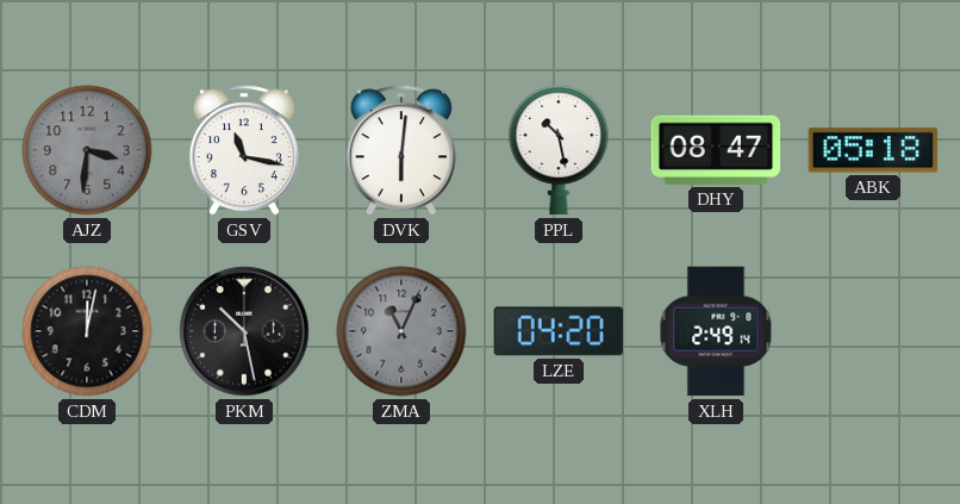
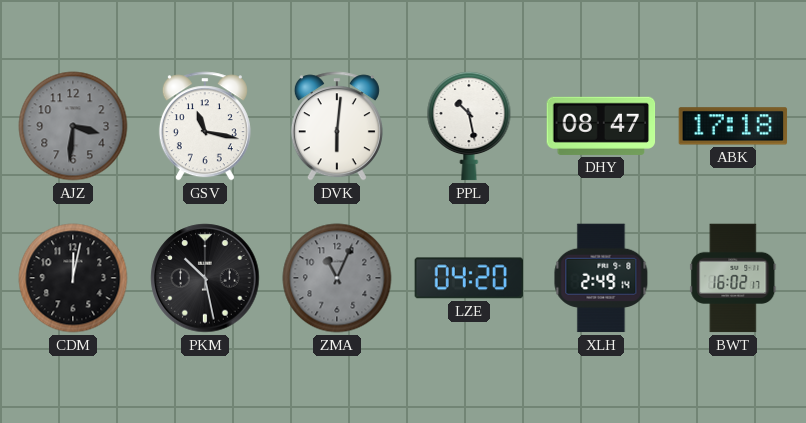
ABK: 05:18 -> 17:18 (733, 126)
BWT: none -> 16:02 (733, 278)
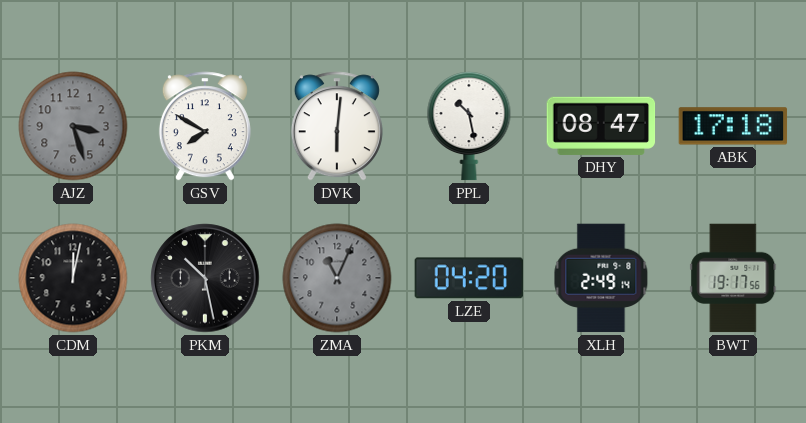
AJZ: 3:31 -> 3:27 (73, 126)
GSV: 11:17 -> 7:50 (205, 126)
BWT: 16:02 -> 19:17 (733, 278)
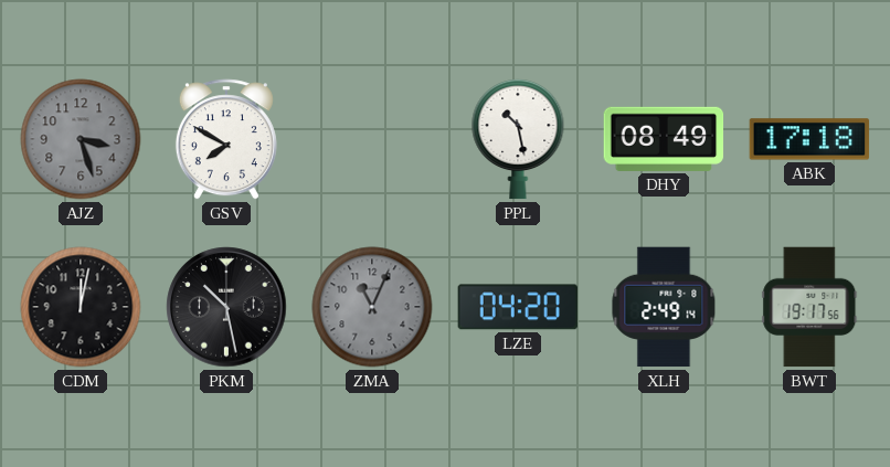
DVK: 6:01 -> none (337, 126)
DHY: 08:47 -> 08:49 (664, 139)
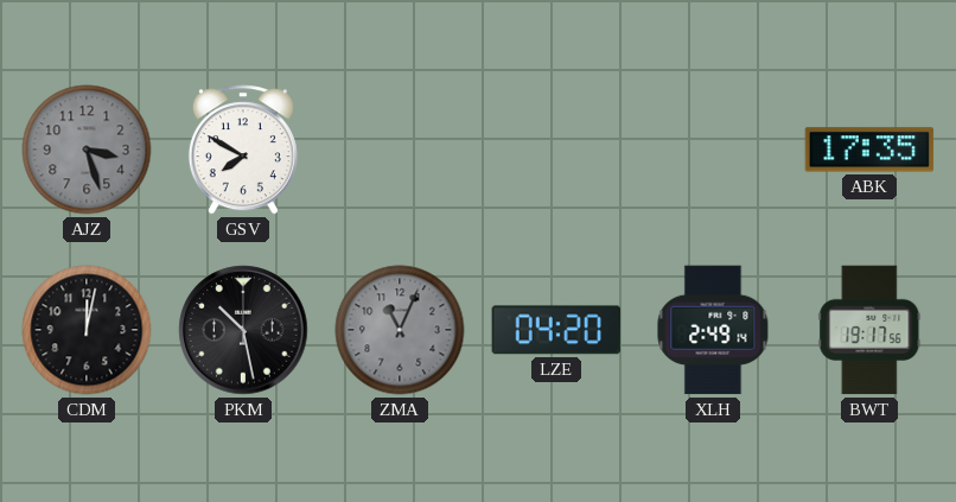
PPL: 10:28 -> none (518, 139)
DHY: 08:49 -> none (664, 139)
ABK: 17:18 -> 17:35 (869, 150)
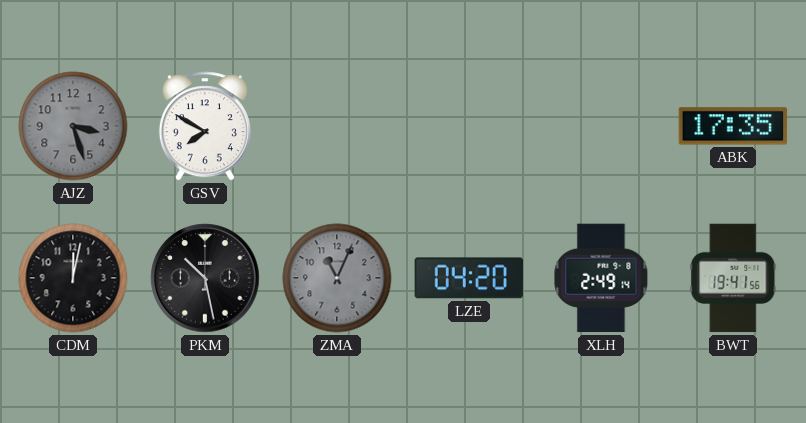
BWT: 19:17 -> 19:41 (733, 278)
